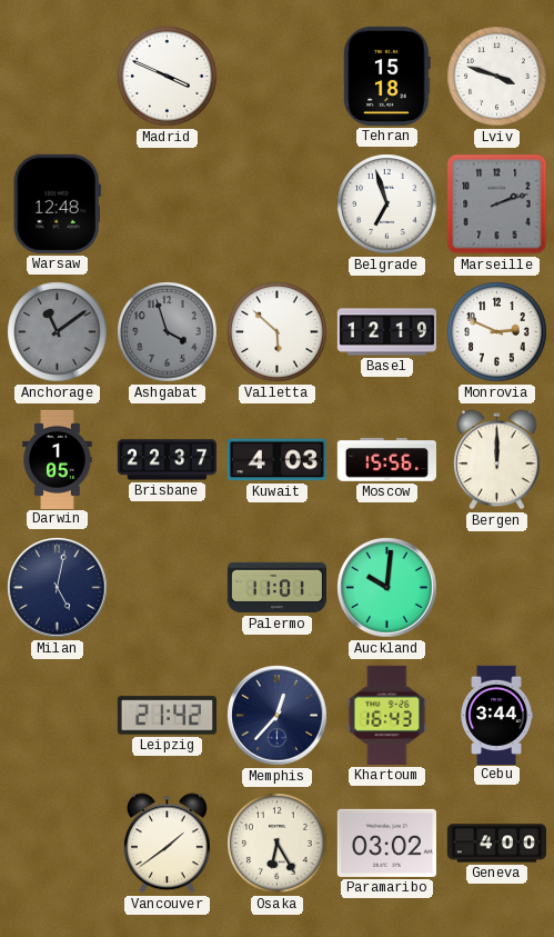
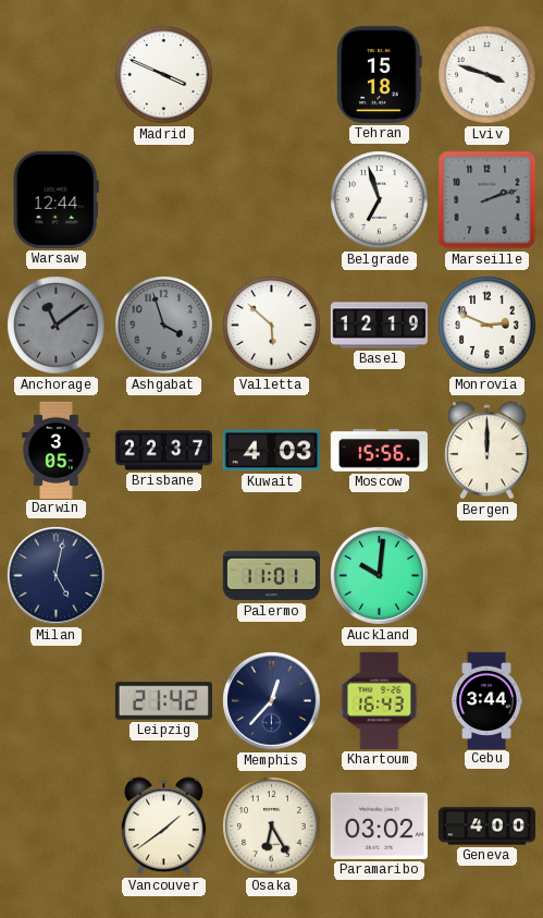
Warsaw: 12:48 -> 12:44 (55, 199)
Darwin: 1:05 -> 3:05 (57, 450)
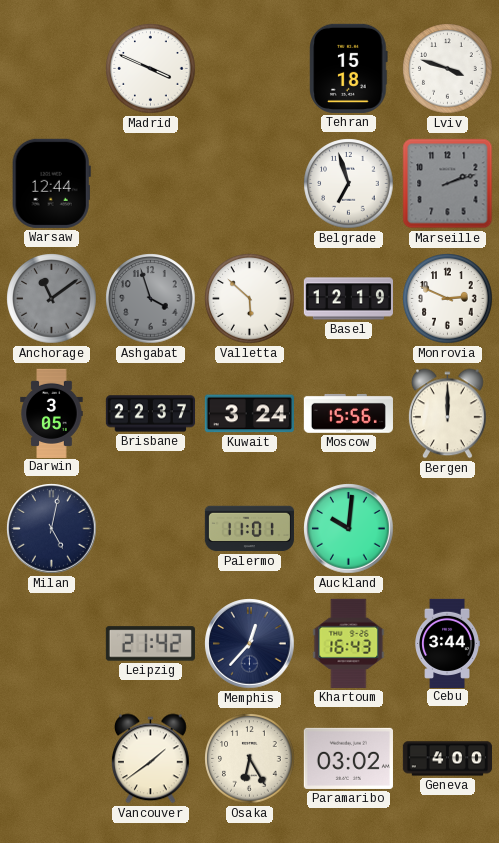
Kuwait: 4:03 -> 3:24 (249, 414)
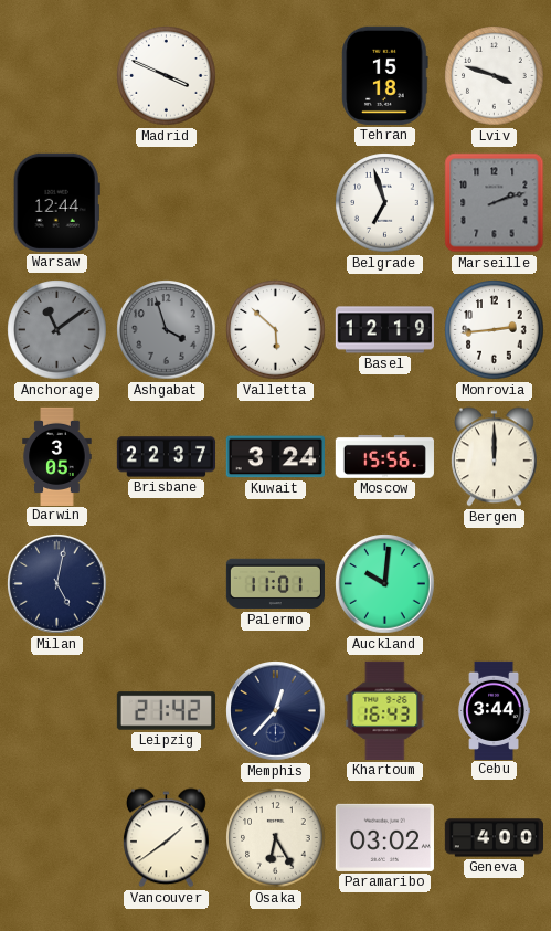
Monrovia: 2:49 -> 2:44 (495, 330)
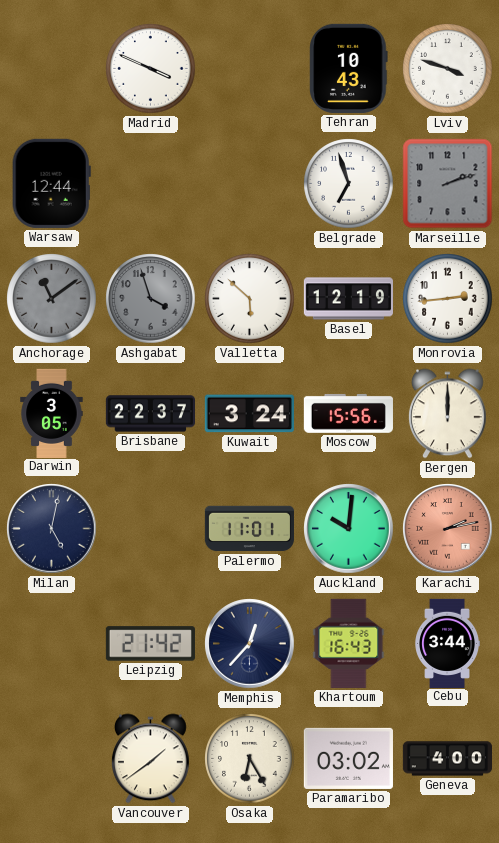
Tehran: 15:18 -> 10:43 (349, 68)
Karachi: none -> 2:13 (448, 529)
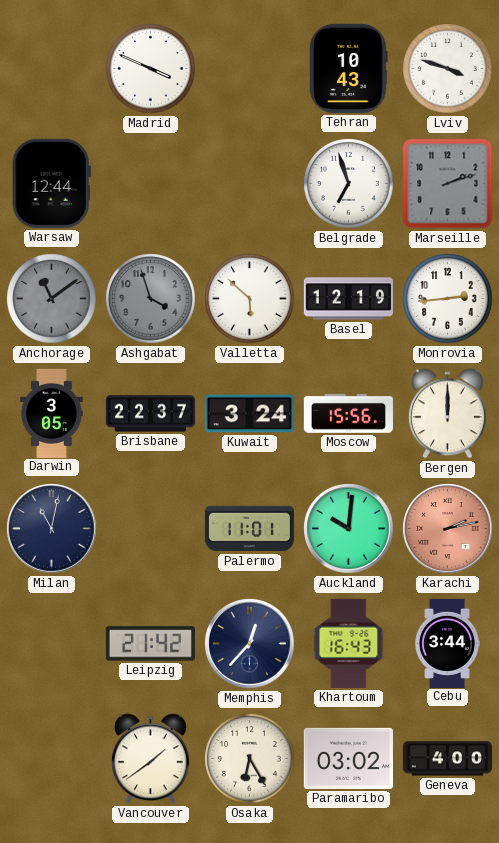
Milan: 5:02 -> 11:02 (52, 529)
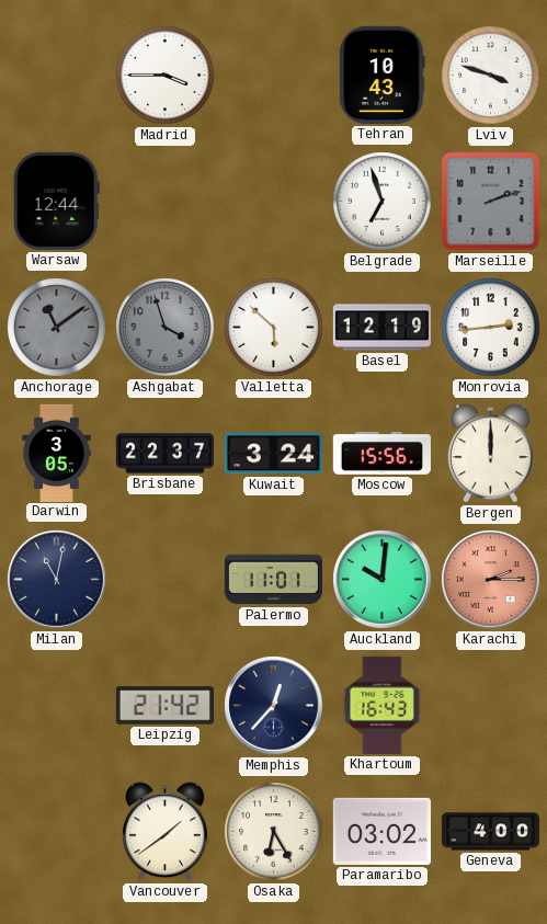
Madrid: 3:49 -> 3:45 (166, 76)
Karachi: 2:13 -> 2:15 (491, 580)
Cebu: 3:44 -> none (447, 643)
